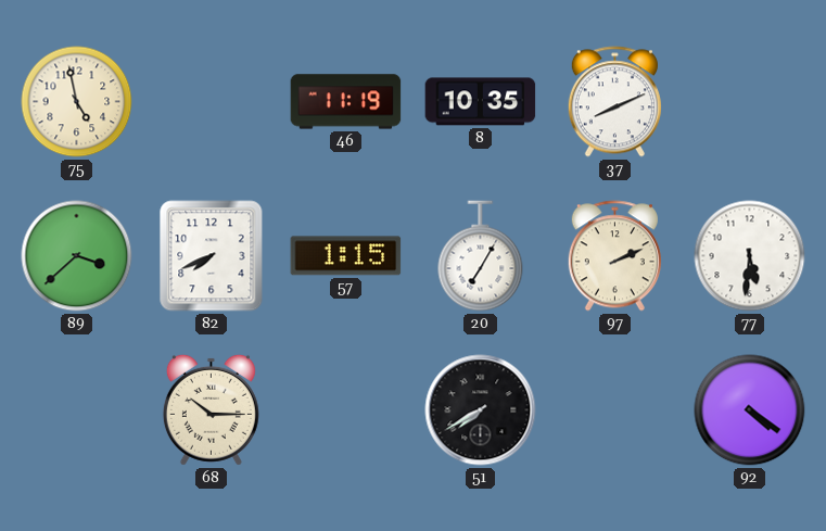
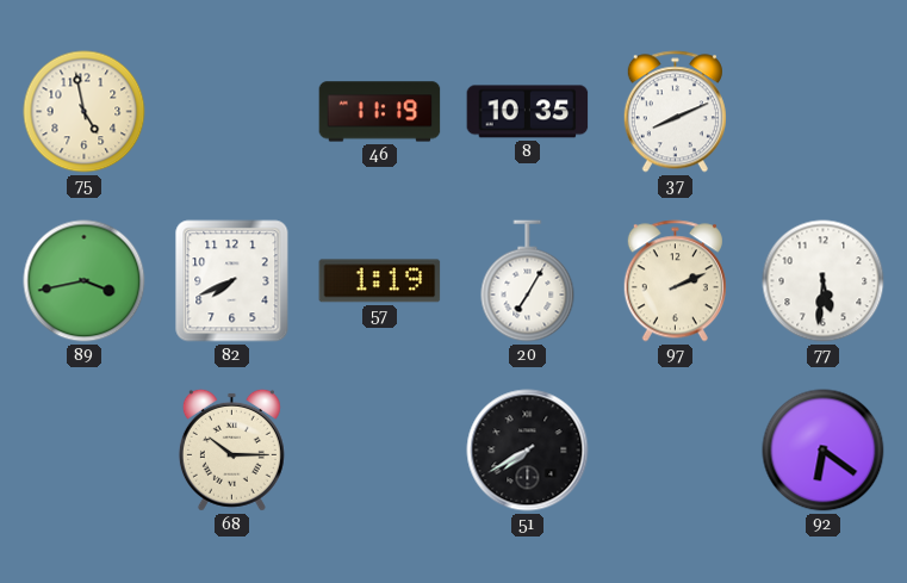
89: 3:38 -> 3:43 (85, 281)
57: 1:15 -> 1:19 (380, 281)
92: 4:21 -> 6:21 (824, 451)
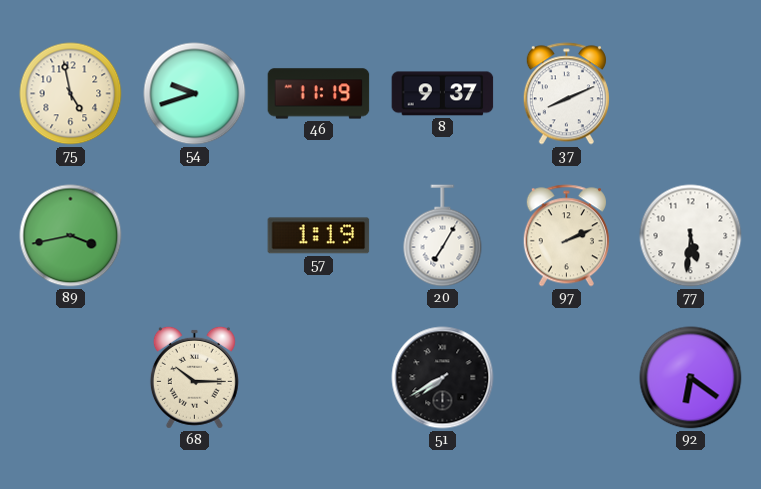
54: none -> 9:42 (195, 94)
8: 10:35 -> 9:37 (443, 94)
82: 7:41 -> none (232, 281)
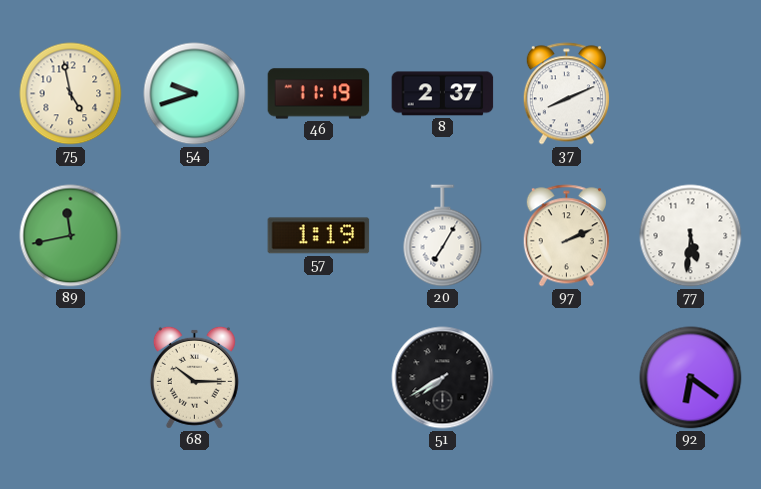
8: 9:37 -> 2:37 (443, 94)
89: 3:43 -> 11:43 (71, 236)
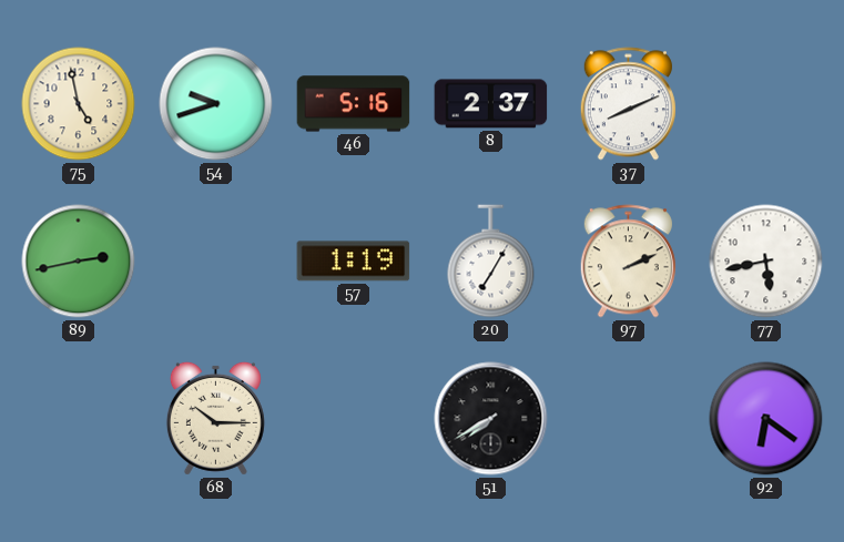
46: 11:19 -> 5:16 (354, 104)
89: 11:43 -> 2:43 (79, 262)
77: 5:31 -> 5:43 (766, 262)
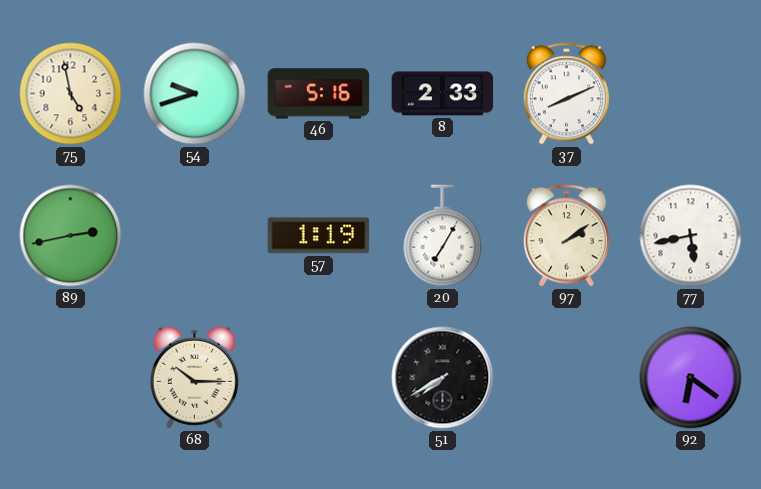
8: 2:37 -> 2:33 (443, 94)
97: 2:11 -> 2:09 (566, 236)
